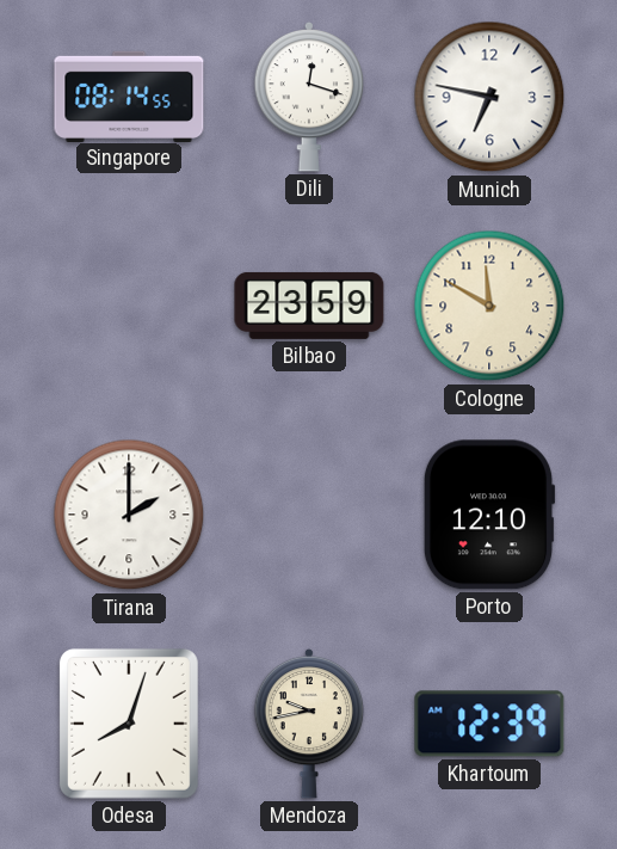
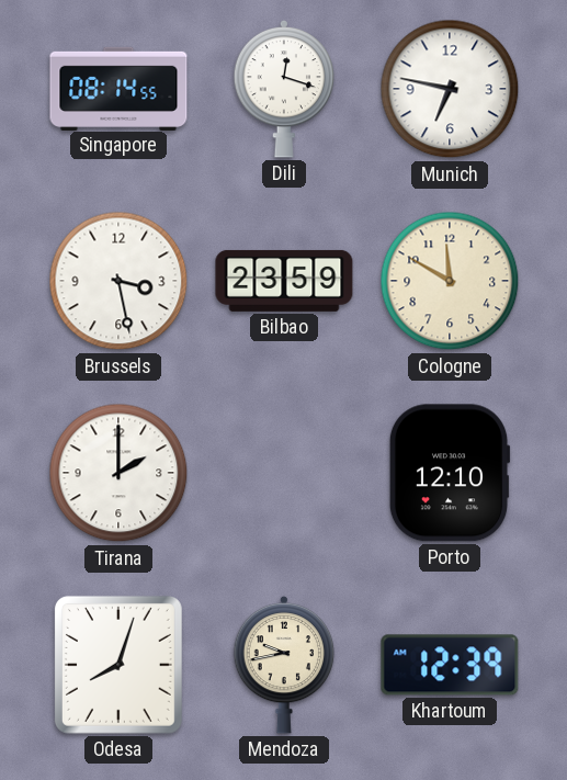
Brussels: none -> 3:28 (118, 281)
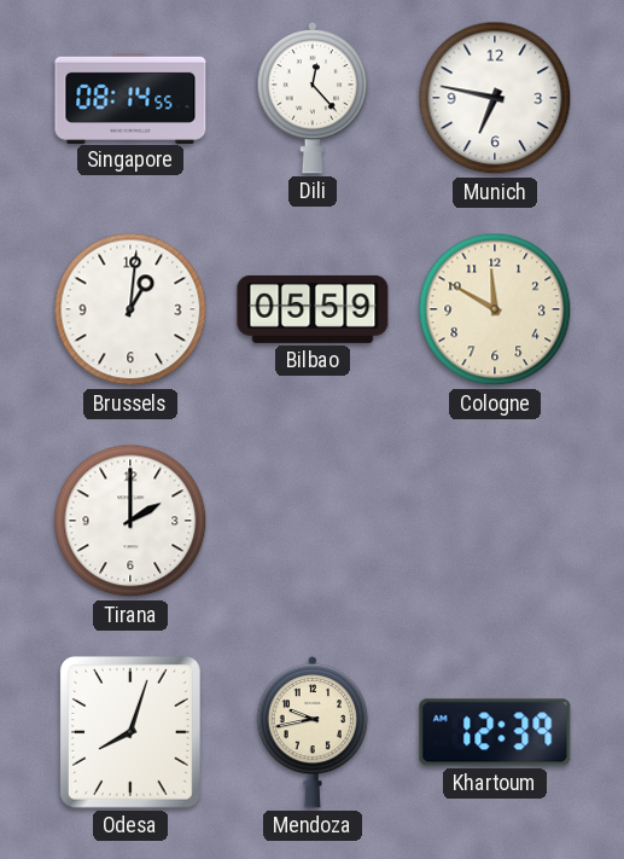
Dili: 12:18 -> 12:23 (313, 98)
Brussels: 3:28 -> 1:01 (130, 309)
Bilbao: 23:59 -> 05:59 (313, 309)
Porto: 12:10 -> none (450, 473)
